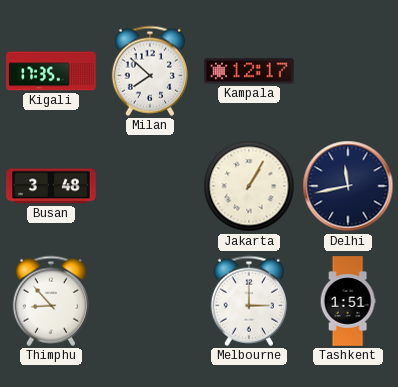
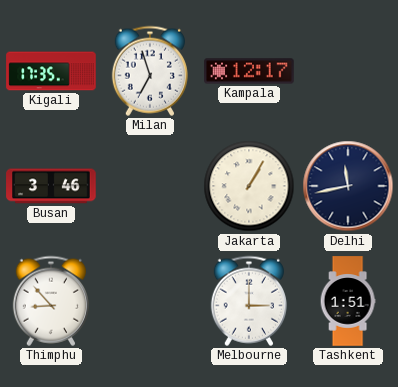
Milan: 7:52 -> 6:57 (150, 71)
Busan: 3:48 -> 3:46 (51, 186)
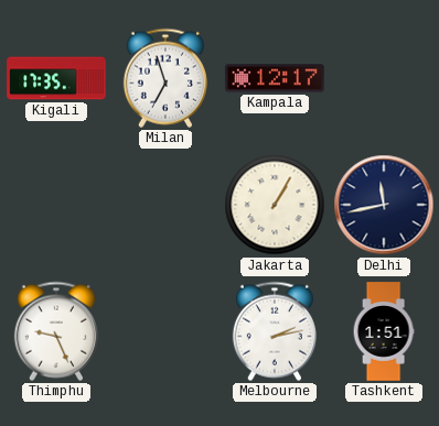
Busan: 3:46 -> none (51, 186)
Thimphu: 8:53 -> 9:26 (56, 331)
Melbourne: 3:00 -> 2:13 (275, 331)
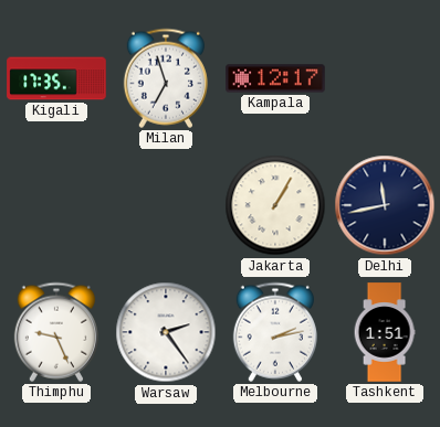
Warsaw: none -> 2:24 (166, 332)
